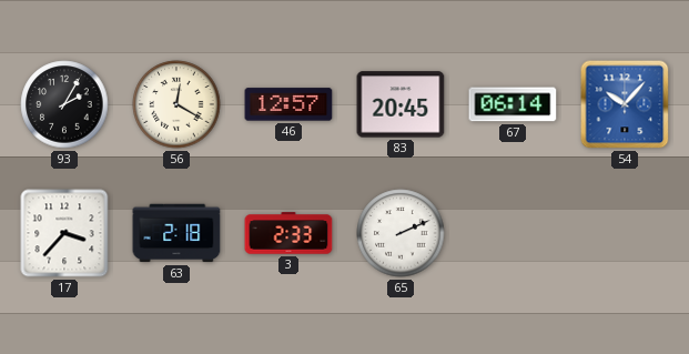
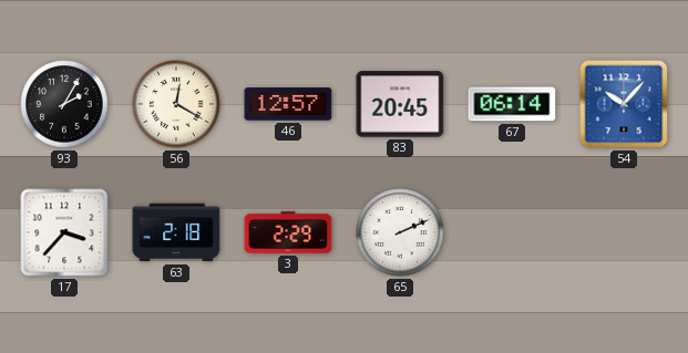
3: 2:33 -> 2:29 (288, 232)
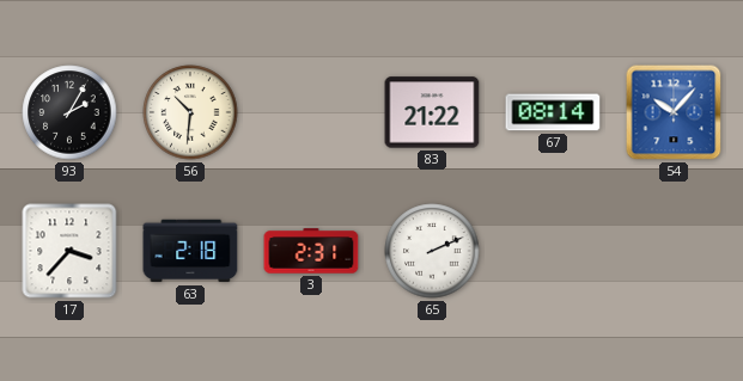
56: 12:20 -> 10:31 (190, 112)
46: 12:57 -> none (288, 104)
83: 20:45 -> 21:22 (432, 112)
67: 06:14 -> 08:14 (553, 112)
3: 2:29 -> 2:31 (311, 251)
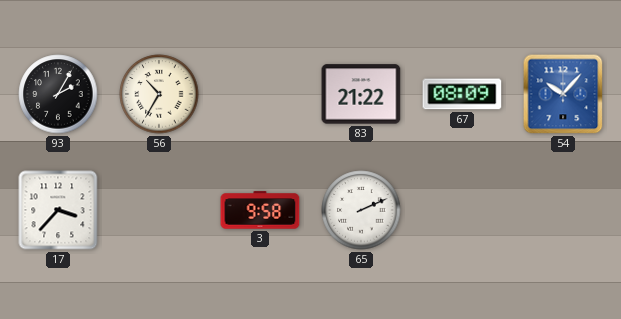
56: 10:31 -> 10:35 (159, 94)
67: 08:14 -> 08:09 (462, 94)
63: 2:18 -> none (190, 251)
3: 2:31 -> 9:58 (260, 210)
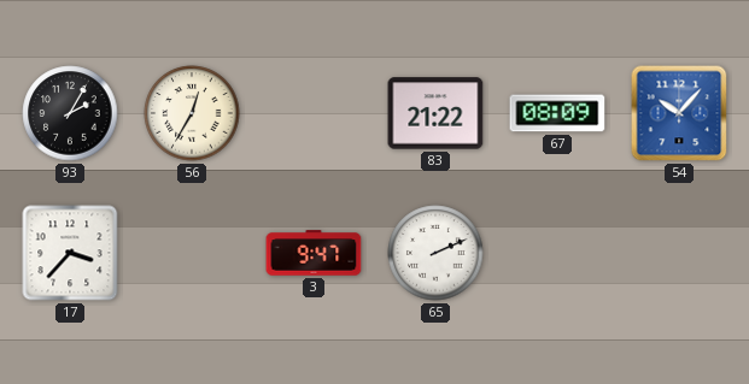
56: 10:35 -> 12:35 (192, 113)
3: 9:58 -> 9:47 (314, 253)
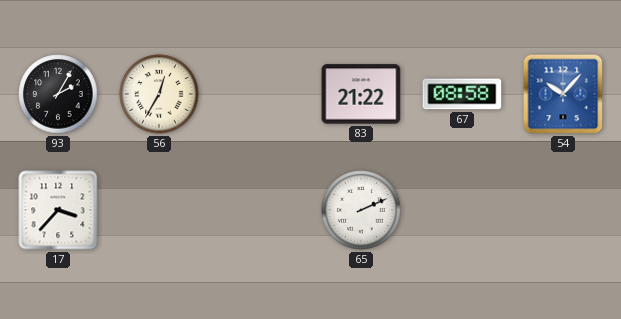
67: 08:09 -> 08:58 (462, 94)
3: 9:47 -> none (314, 253)
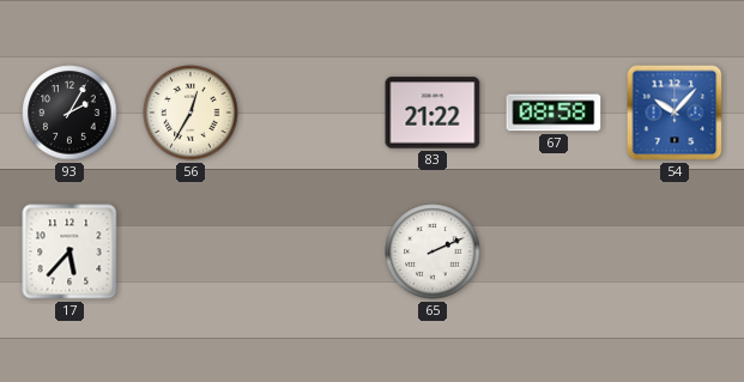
17: 3:37 -> 5:37 (69, 251)
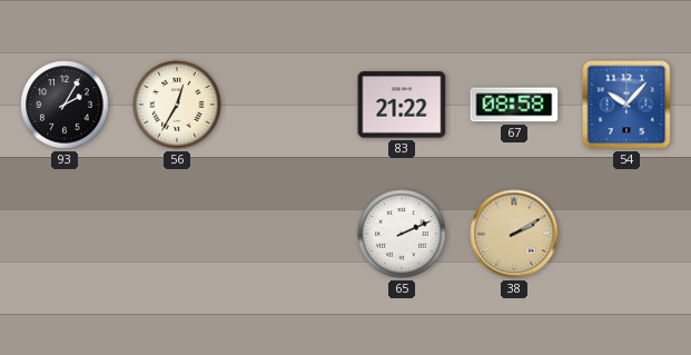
17: 5:37 -> none (69, 251)
38: none -> 2:10 (514, 234)
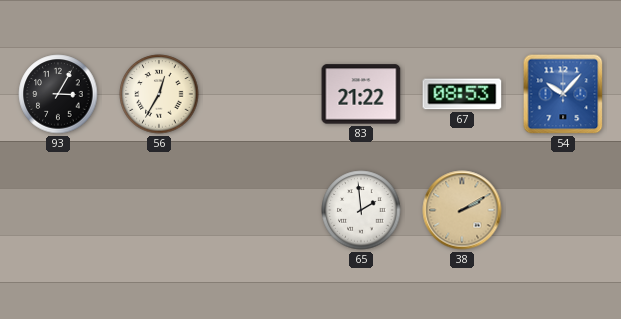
93: 2:05 -> 3:05 (58, 94)
67: 08:58 -> 08:53 (462, 94)
65: 2:11 -> 1:59 (361, 210)
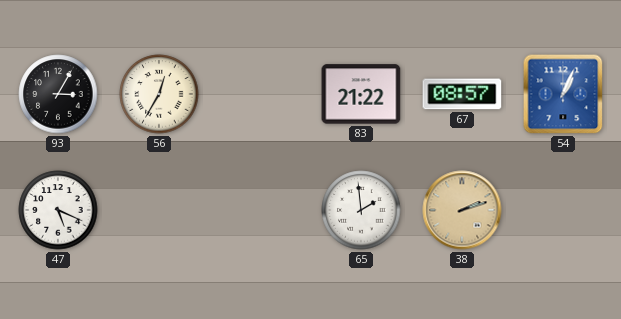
67: 08:53 -> 08:57 (462, 94)
54: 10:07 -> 1:04 (563, 94)
47: none -> 5:19 (58, 210)
38: 2:10 -> 2:12 (462, 210)
